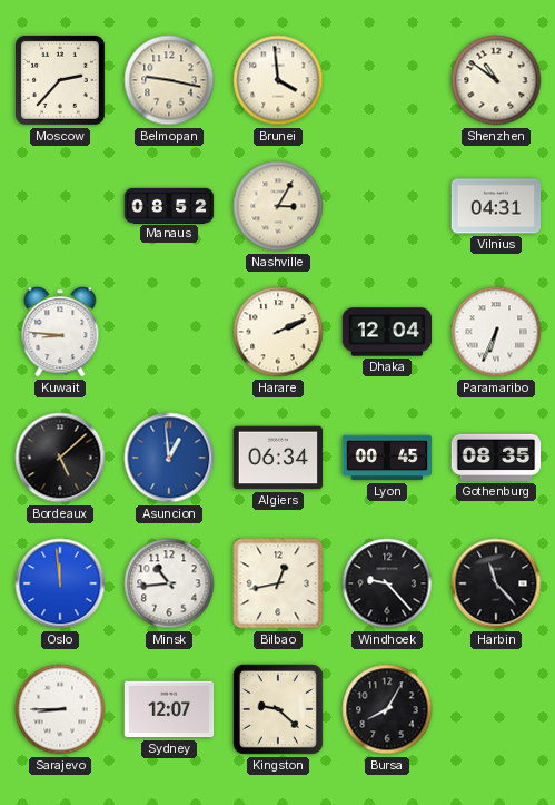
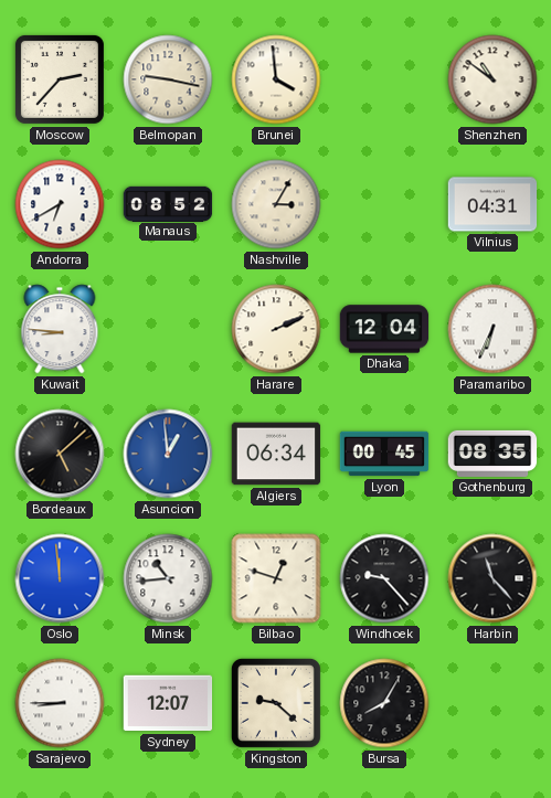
Andorra: none -> 6:40 (60, 204)
Bilbao: 12:43 -> 12:48 (276, 578)
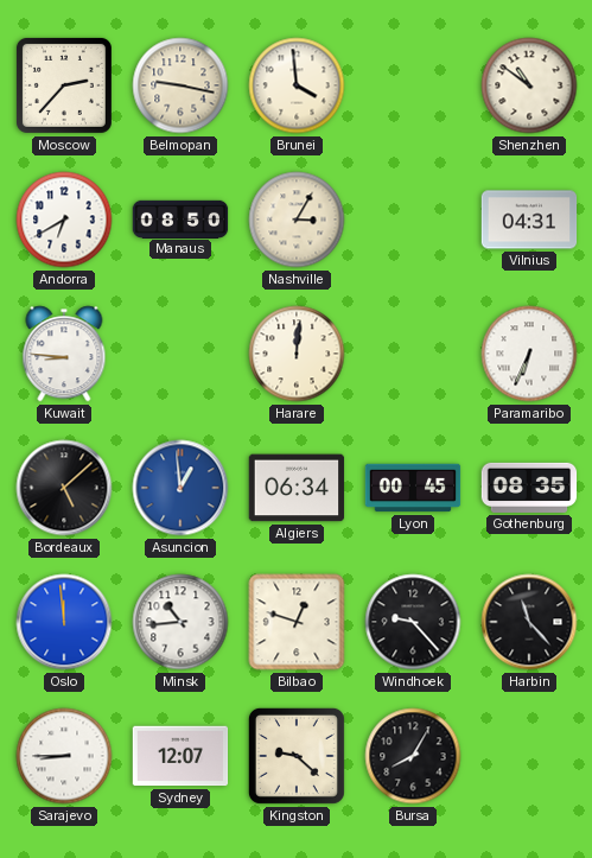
Manaus: 08:52 -> 08:50 (180, 218)
Harare: 2:11 -> 12:01 (297, 354)
Dhaka: 12:04 -> none (384, 329)
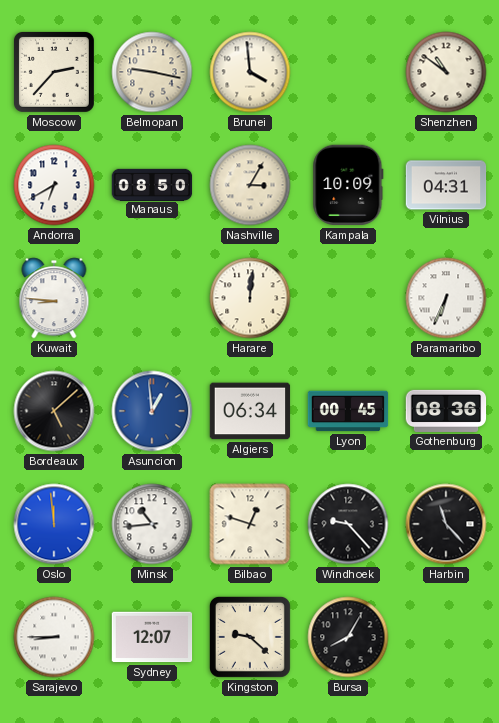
Kampala: none -> 10:09 (348, 185)
Gothenburg: 08:35 -> 08:36 (446, 411)
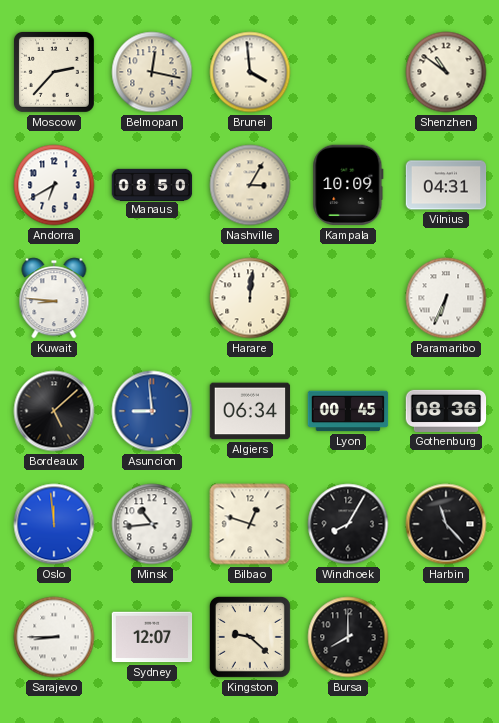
Belmopan: 9:17 -> 12:17 (152, 72)
Asuncion: 12:59 -> 8:59 (152, 411)
Windhoek: 9:23 -> 8:05 (348, 524)
Bursa: 8:05 -> 8:00 (348, 637)
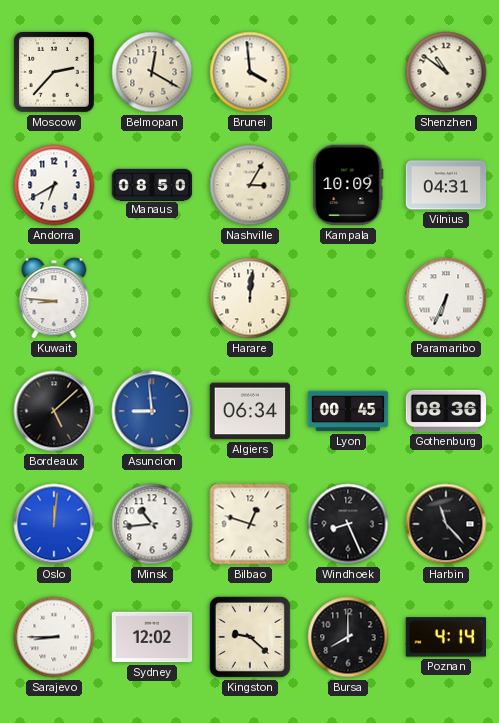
Belmopan: 12:17 -> 12:20 (152, 72)
Oslo: 11:59 -> 12:01 (54, 524)
Windhoek: 8:05 -> 8:26 (348, 524)
Sydney: 12:07 -> 12:02 (152, 637)
Poznan: none -> 4:14 (446, 637)
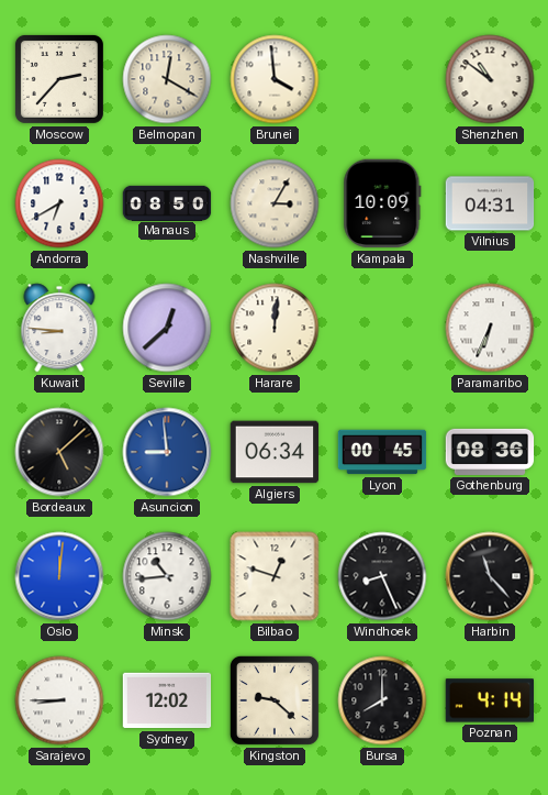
Seville: none -> 12:38 (167, 328)
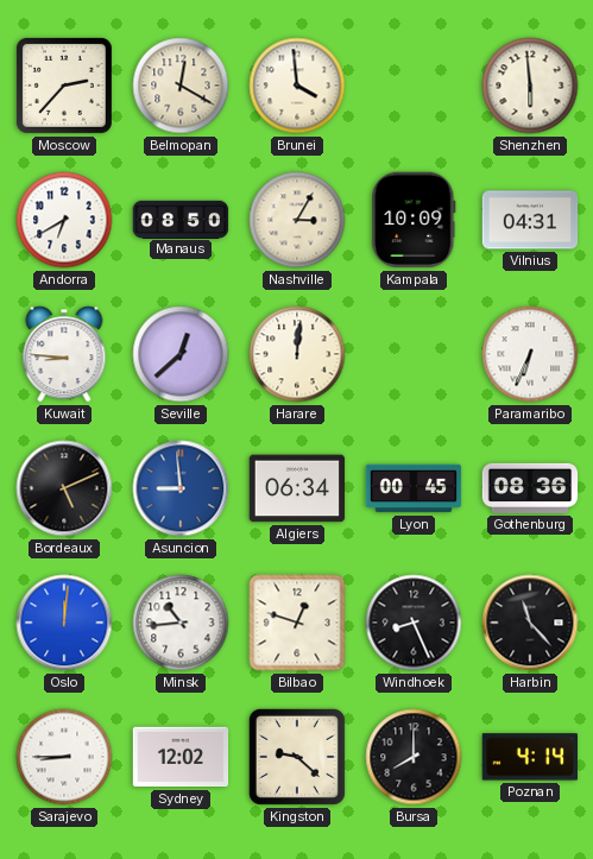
Shenzhen: 10:51 -> 5:59 (530, 86)
Bordeaux: 5:08 -> 5:11 (64, 488)
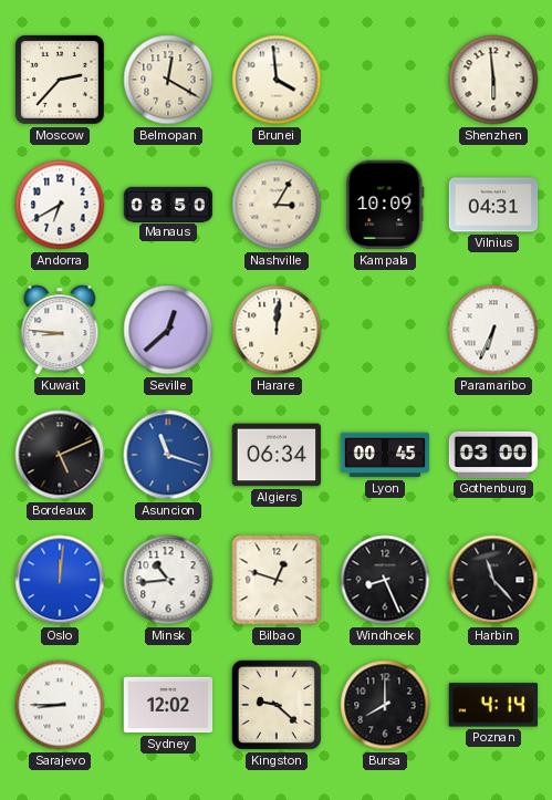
Asuncion: 8:59 -> 11:18 (168, 455)
Gothenburg: 08:36 -> 03:00 (493, 455)
